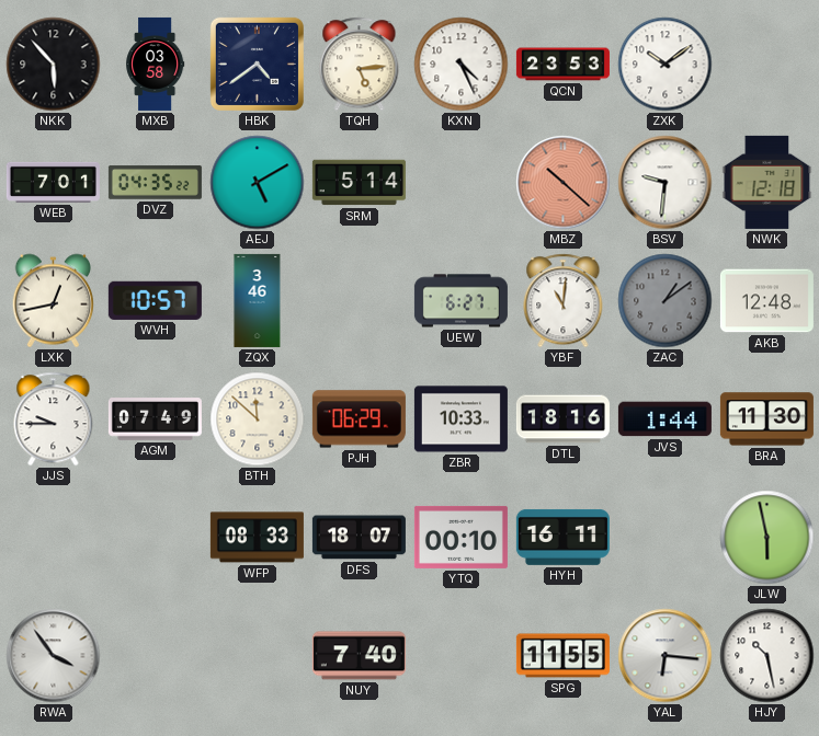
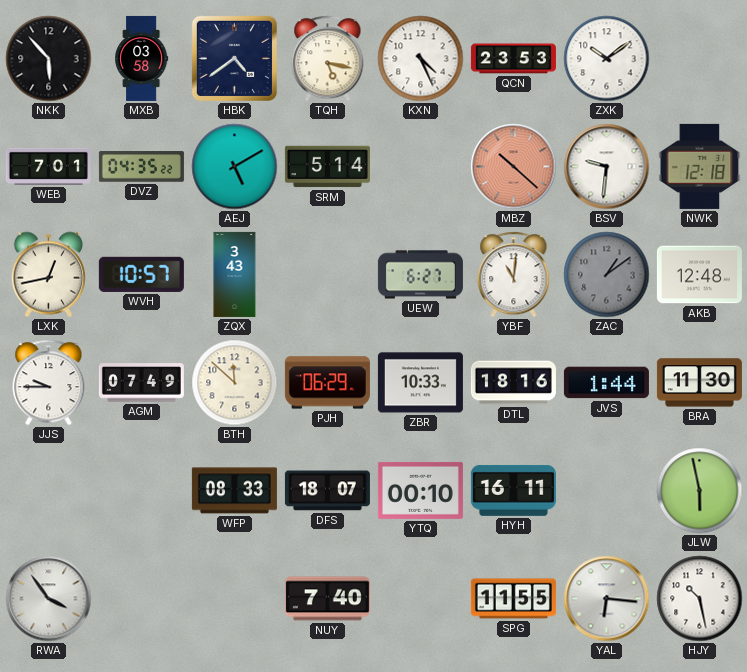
TQH: 5:14 -> 5:17 (328, 59)
ZQX: 3:46 -> 3:43 (235, 274)
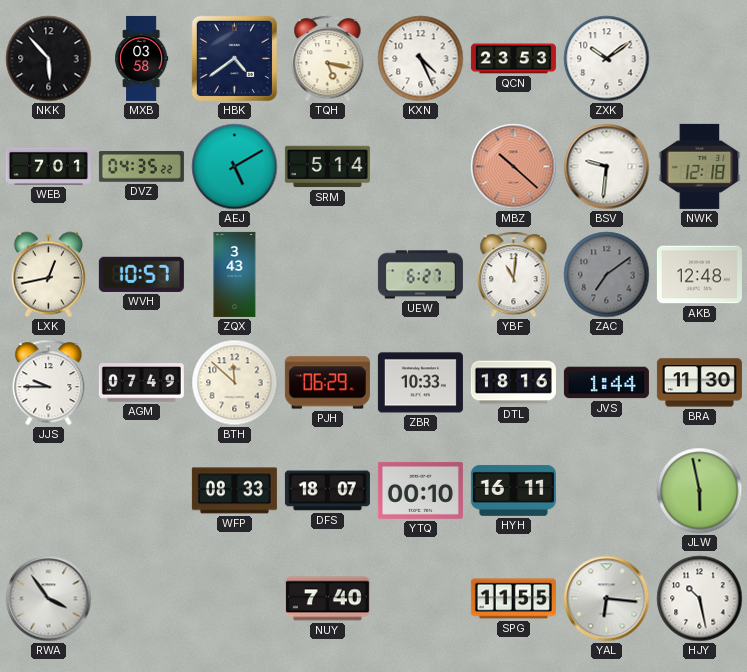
ZAC: 1:09 -> 7:09 (607, 275)
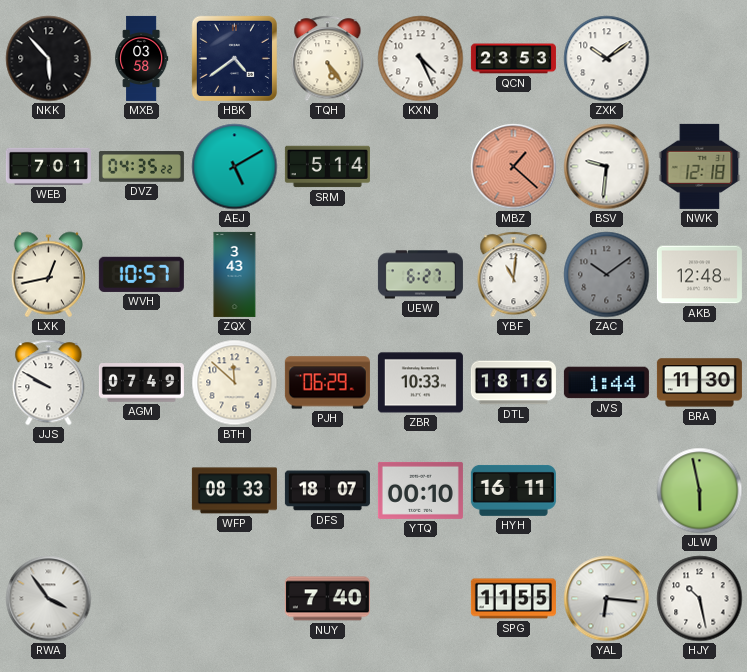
TQH: 5:17 -> 5:24 (328, 59)
MBZ: 10:22 -> 1:22 (514, 167)
ZAC: 7:09 -> 10:09 (607, 275)
JJS: 9:45 -> 9:50 (49, 383)
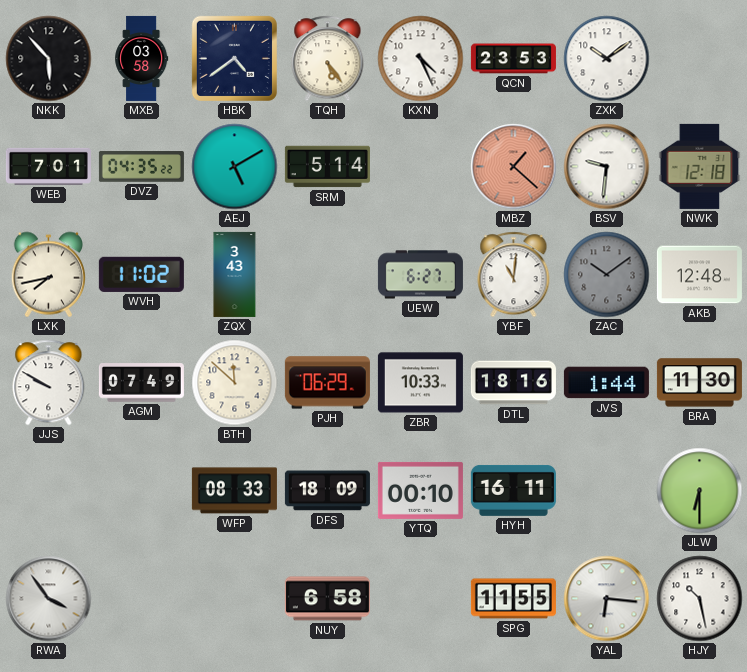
LXK: 12:43 -> 7:43 (48, 275)
WVH: 10:57 -> 11:02 (141, 274)
DFS: 18:07 -> 18:09 (327, 491)
JLW: 5:58 -> 6:30 (700, 491)
NUY: 7:40 -> 6:58 (327, 599)
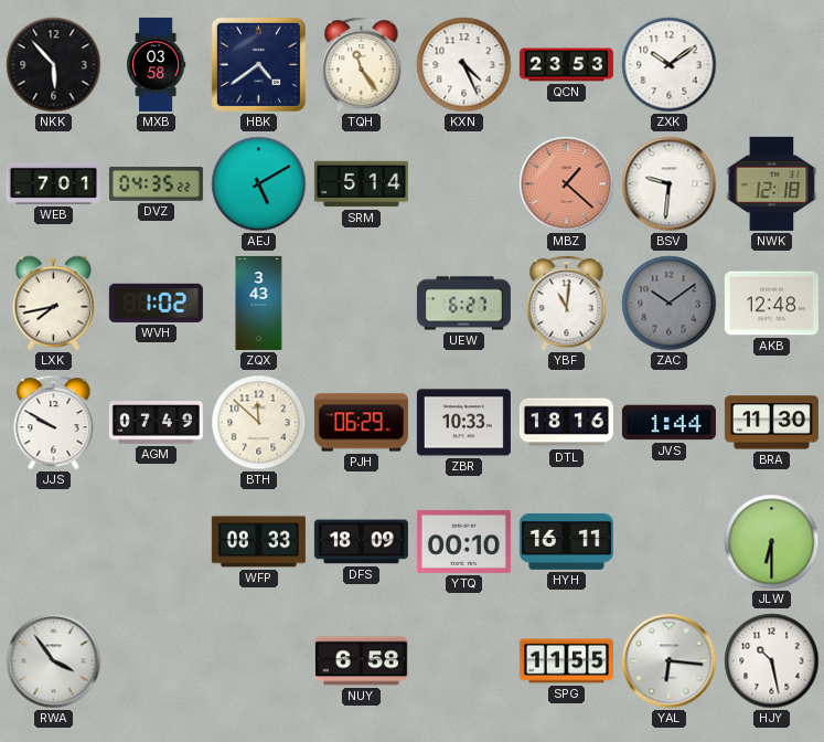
TQH: 5:24 -> 11:24 (362, 65)
WVH: 11:02 -> 1:02 (156, 303)
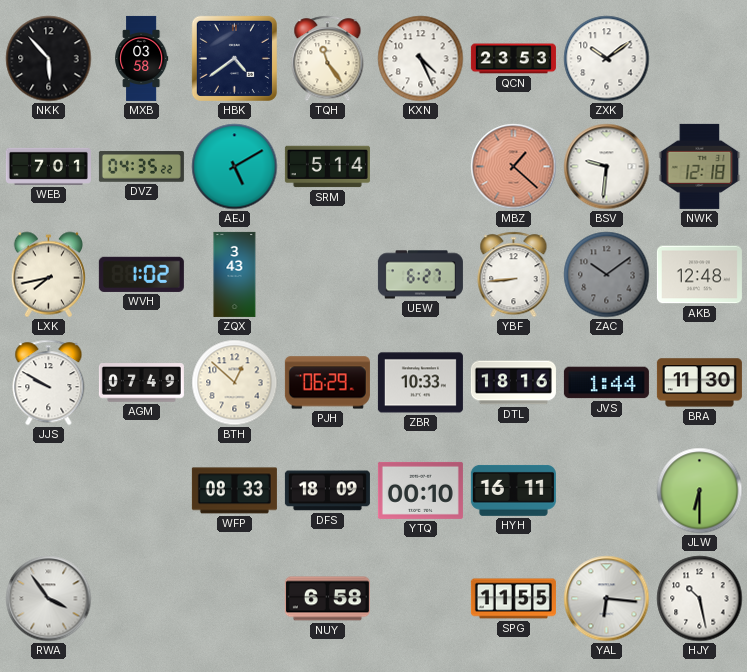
YBF: 11:01 -> 8:44 (514, 275)
BTH: 11:52 -> 12:52 (235, 383)
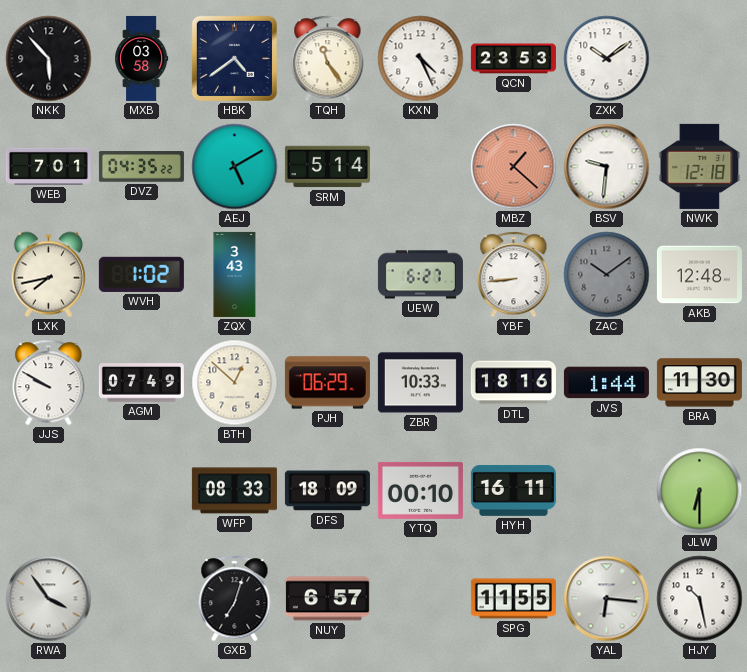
GXB: none -> 7:03 (235, 599)
NUY: 6:58 -> 6:57 (327, 599)
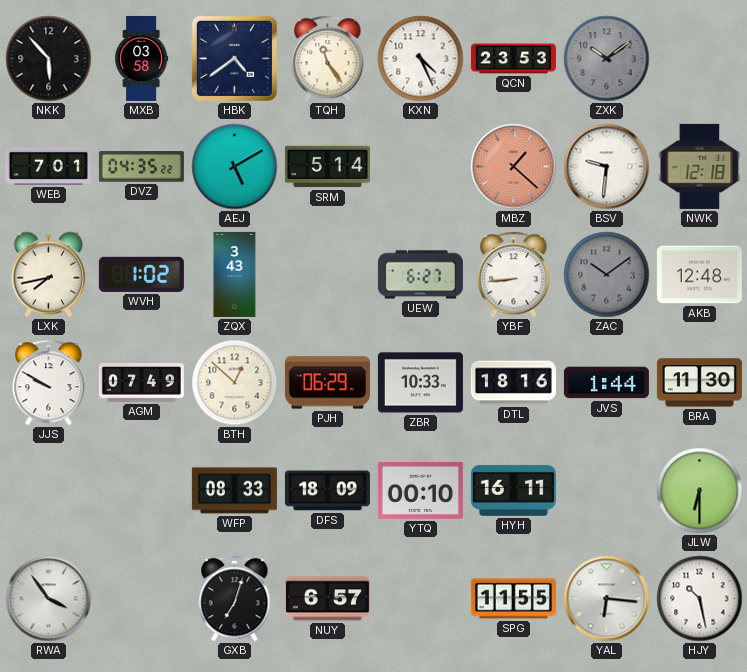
ZXK dial: white -> grey (607, 59)
